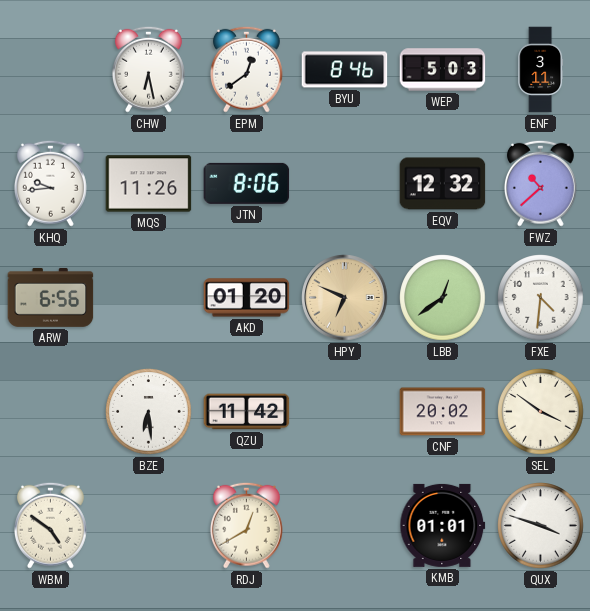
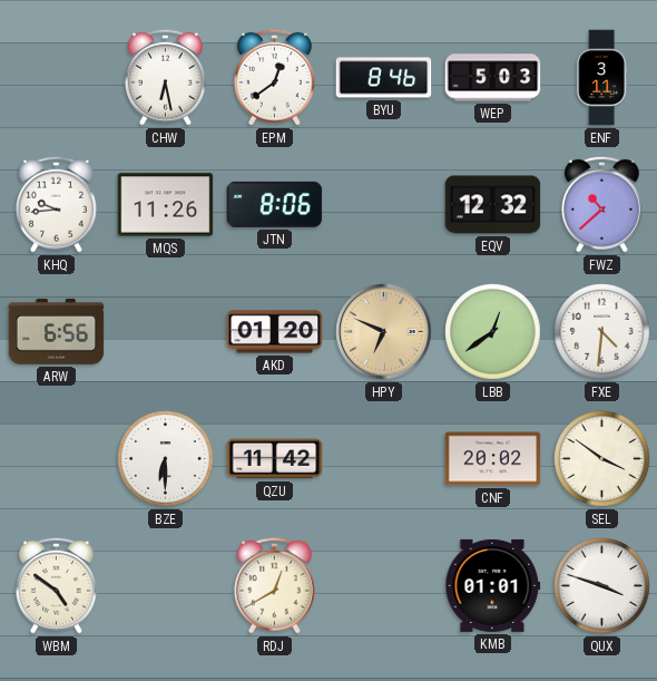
BZE: 6:29 -> 6:30 (166, 459)
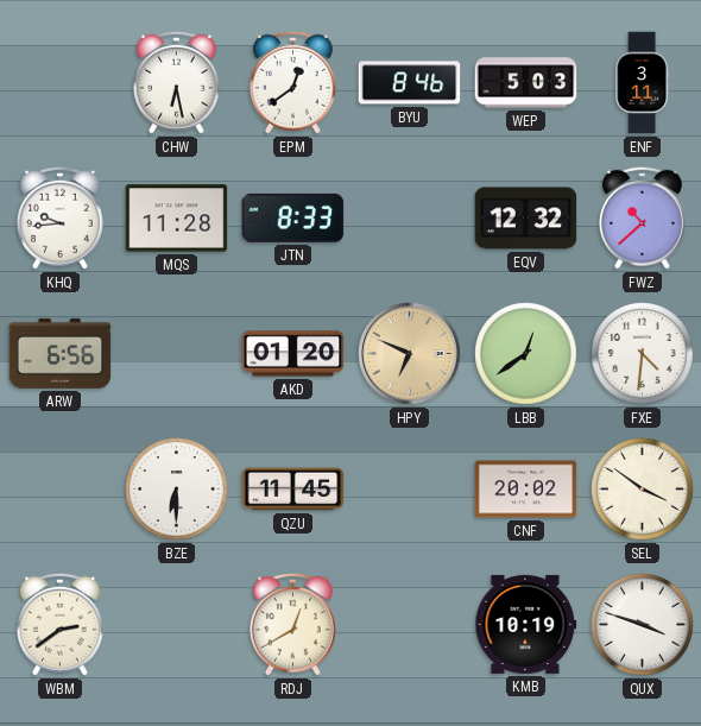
MQS: 11:26 -> 11:28 (177, 219)
JTN: 8:06 -> 8:33 (293, 217)
QZU: 11:42 -> 11:45 (293, 490)
WBM: 4:51 -> 2:39 (59, 624)
KMB: 01:01 -> 10:19 (526, 624)
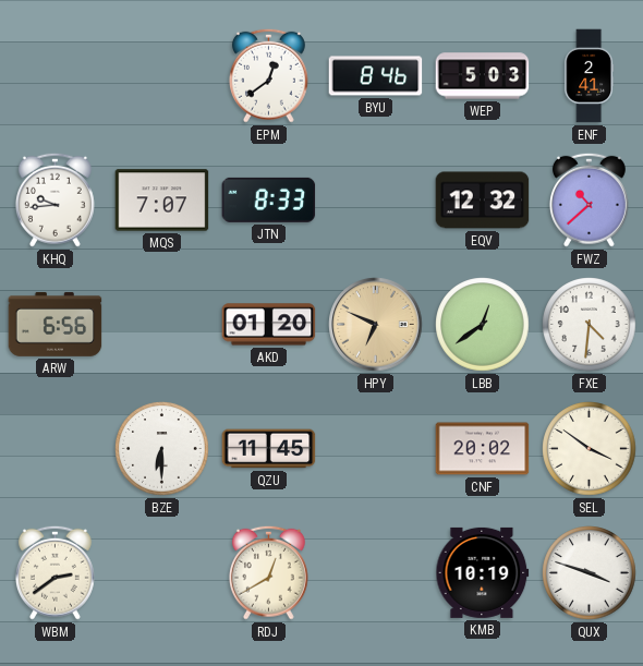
CHW: 6:28 -> none (176, 82)
ENF: 3:11 -> 2:41 (590, 76)
MQS: 11:28 -> 7:07 (162, 201)
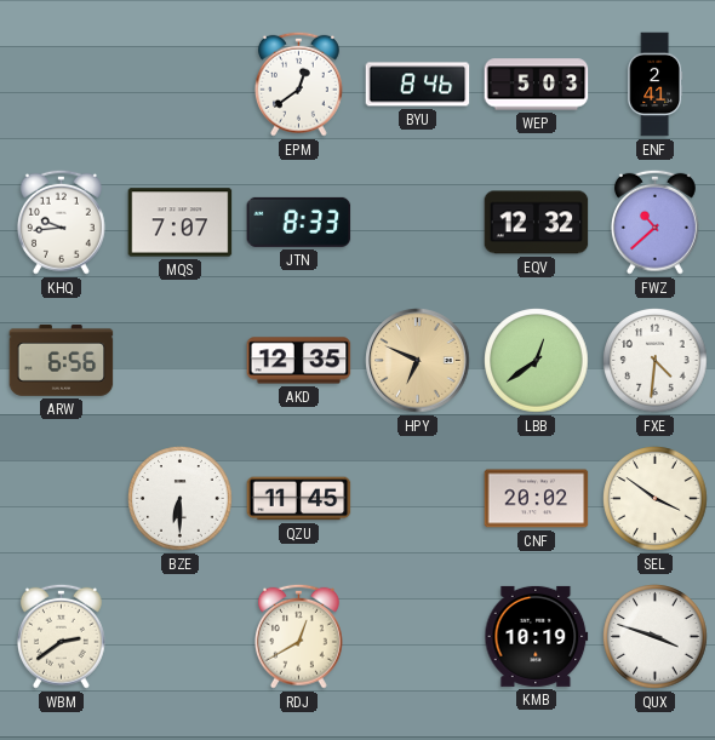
AKD: 01:20 -> 12:35 (299, 361)
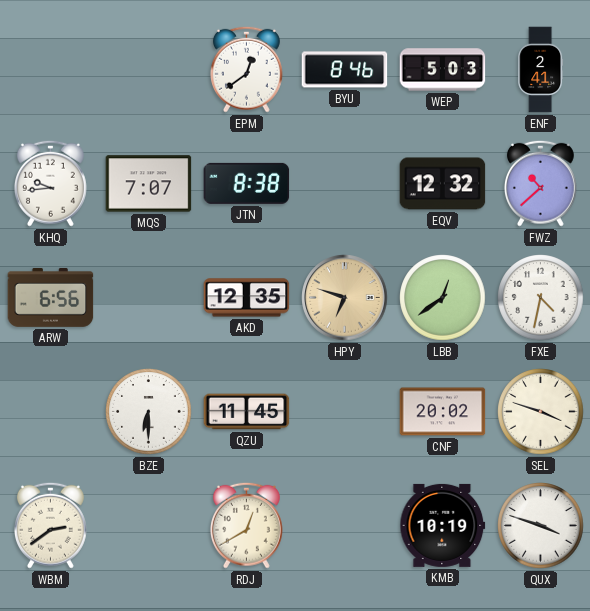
JTN: 8:33 -> 8:38 (247, 183)
HPY: 6:49 -> 6:48 (345, 298)
FXE: 4:31 -> 4:32 (541, 298)
SEL: 3:51 -> 3:48 (541, 412)
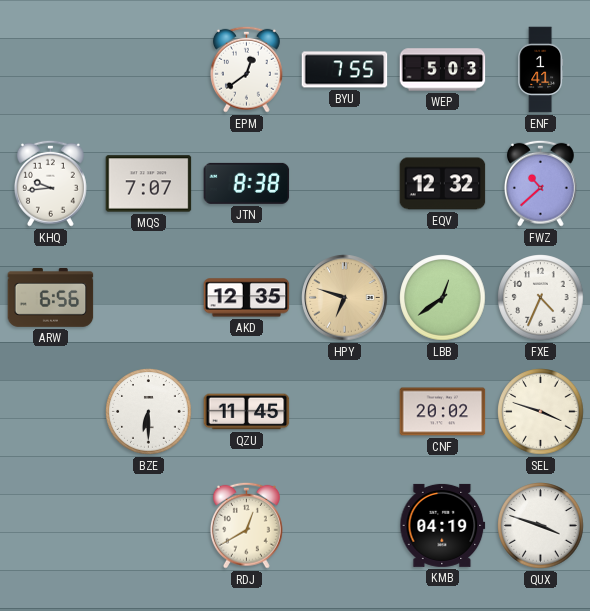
BYU: 8:46 -> 7:55 (345, 70)
ENF: 2:41 -> 1:41 (541, 70)
FXE: 4:32 -> 4:34 (541, 298)
WBM: 2:39 -> none (50, 525)
KMB: 10:19 -> 04:19 (443, 525)
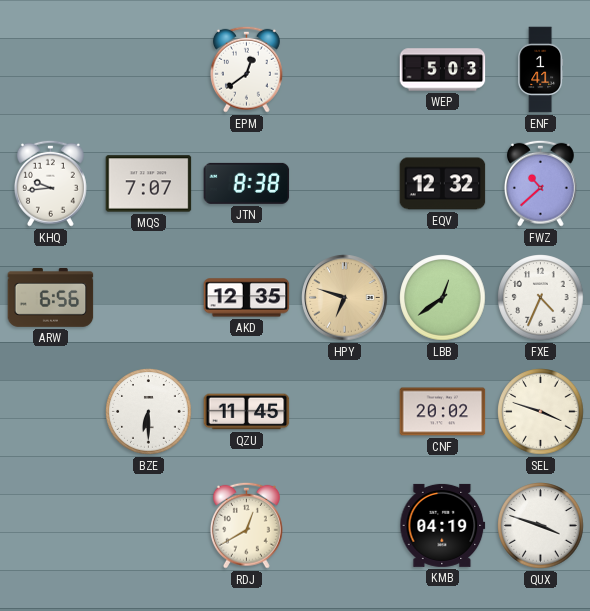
BYU: 7:55 -> none (345, 70)
